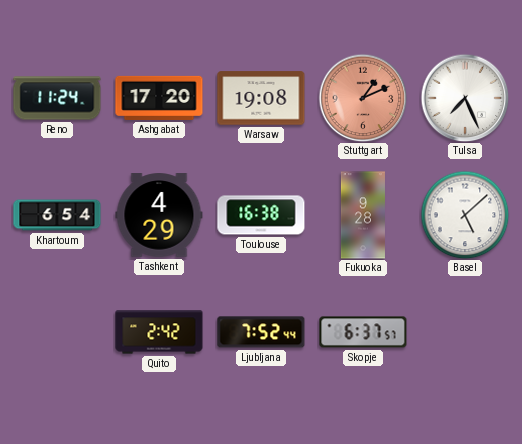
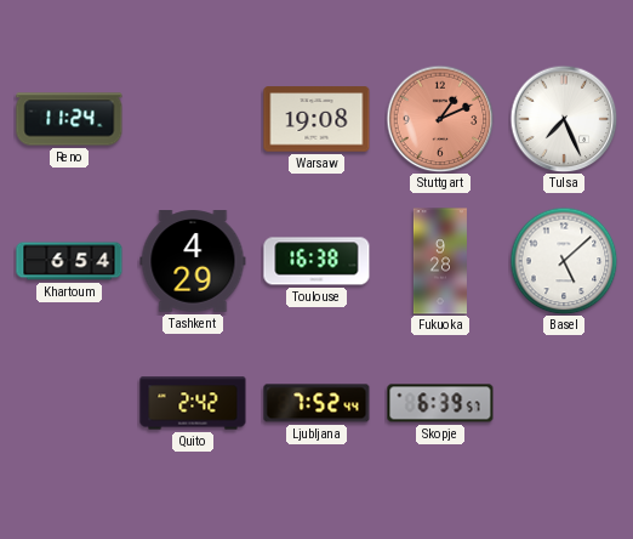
Ashgabat: 17:20 -> none (159, 98)
Skopje: 6:37 -> 6:39 (440, 403)
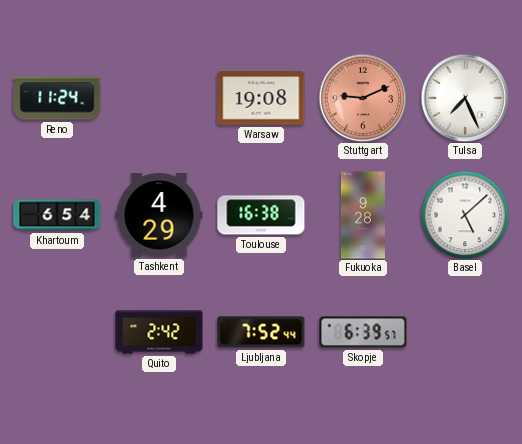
Stuttgart: 1:11 -> 9:11 (363, 98)
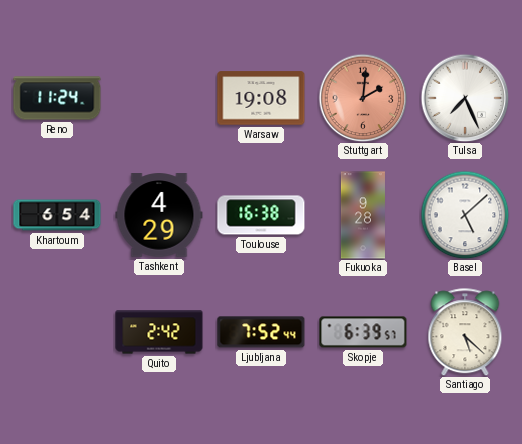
Stuttgart: 9:11 -> 2:01 (363, 98)
Santiago: none -> 5:22 (465, 332)
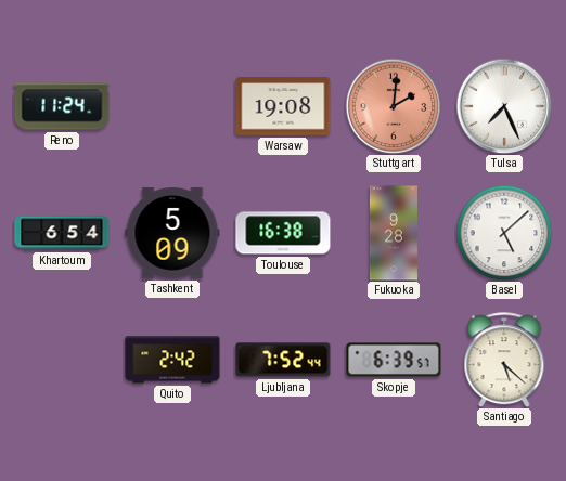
Tashkent: 4:29 -> 5:09 (172, 233)
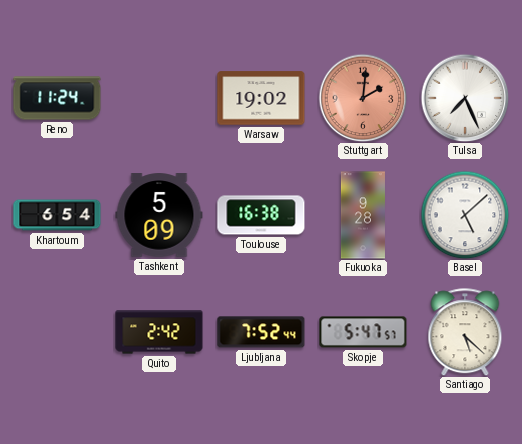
Warsaw: 19:08 -> 19:02 (261, 98)
Skopje: 6:39 -> 5:47 (363, 332)
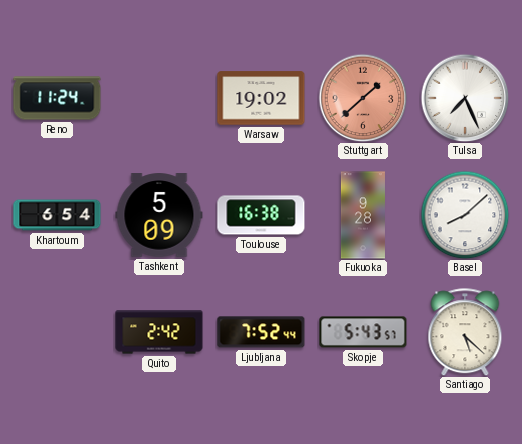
Stuttgart: 2:01 -> 1:38 (363, 98)
Basel: 5:08 -> 8:08 (465, 215)
Skopje: 5:47 -> 5:43 (363, 332)
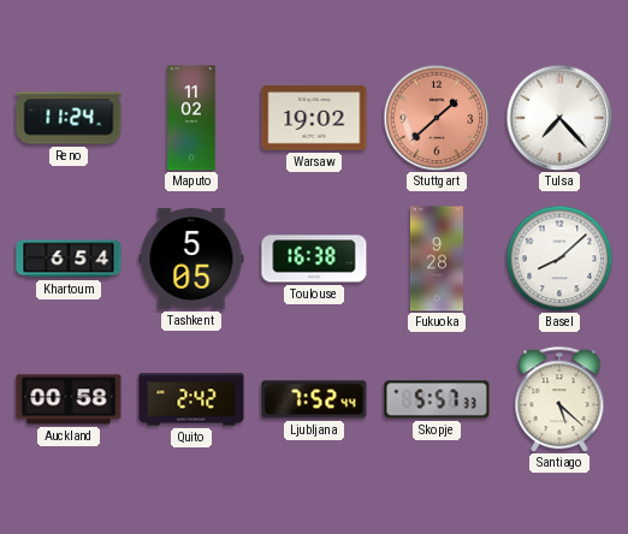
Maputo: none -> 11:02 (191, 118)
Tulsa: 7:26 -> 7:23 (559, 118)
Tashkent: 5:09 -> 5:05 (191, 259)
Auckland: none -> 00:58 (69, 399)
Skopje: 5:43 -> 5:57 (437, 399)
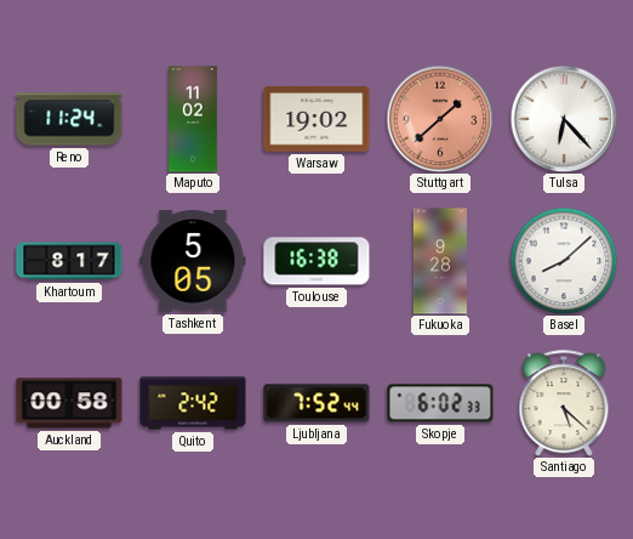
Tulsa: 7:23 -> 6:23 (564, 119)
Khartoum: 6:54 -> 8:17 (69, 261)
Skopje: 5:57 -> 6:02 (440, 403)
